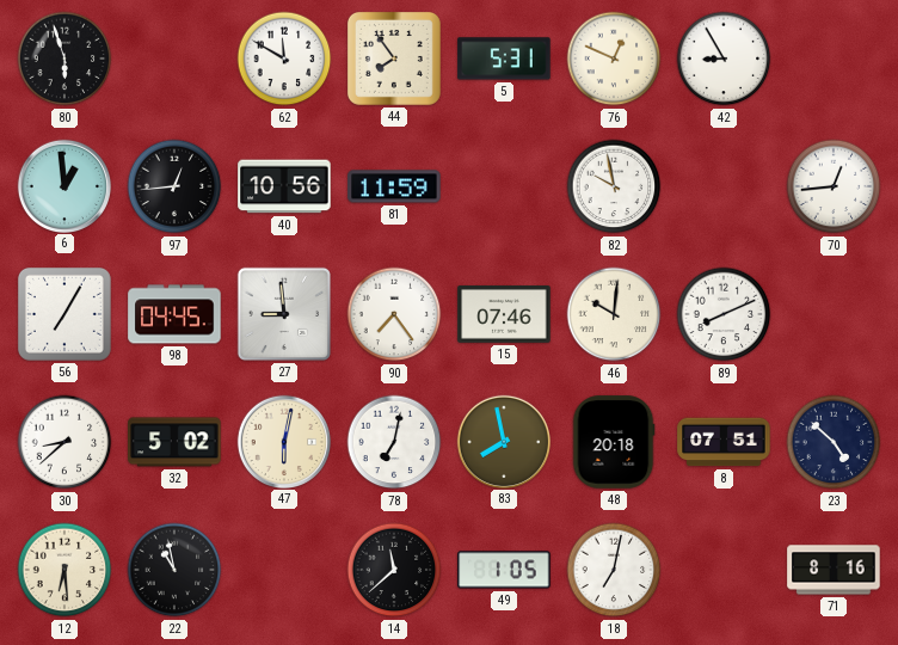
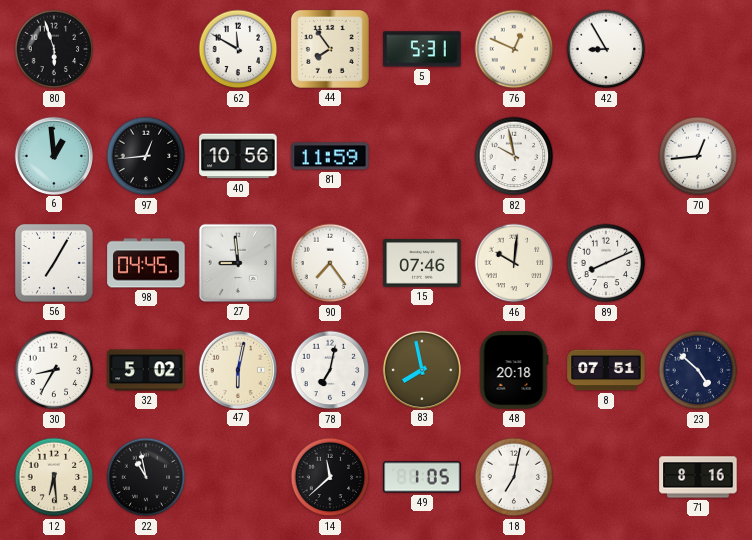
30: 8:38 -> 8:35 (54, 370)
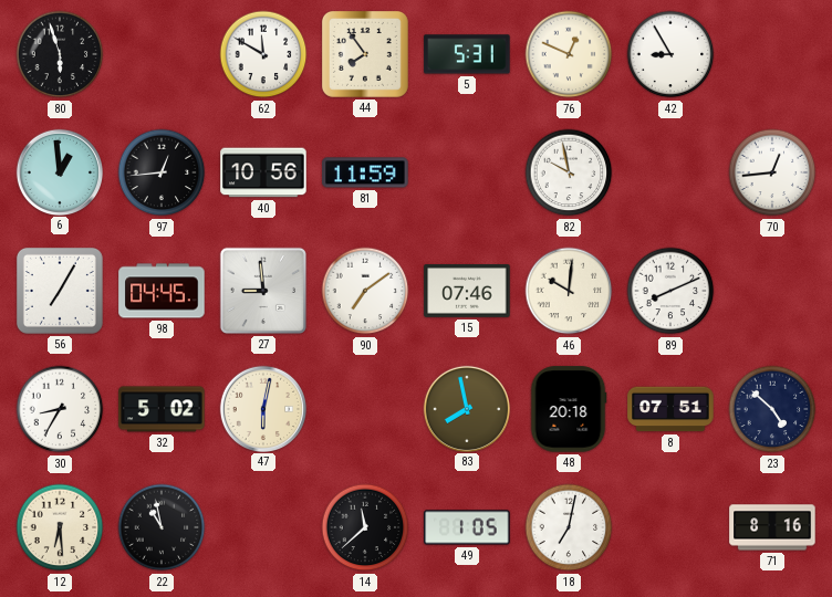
90: 7:24 -> 7:09 (365, 291)
78: 7:02 -> none (330, 370)
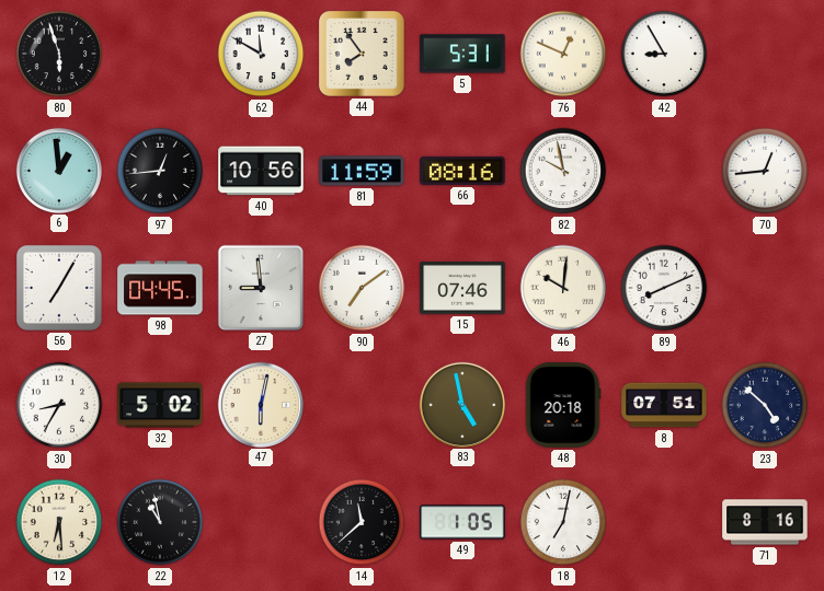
66: none -> 08:16 (462, 171)
83: 7:58 -> 4:58 (461, 404)
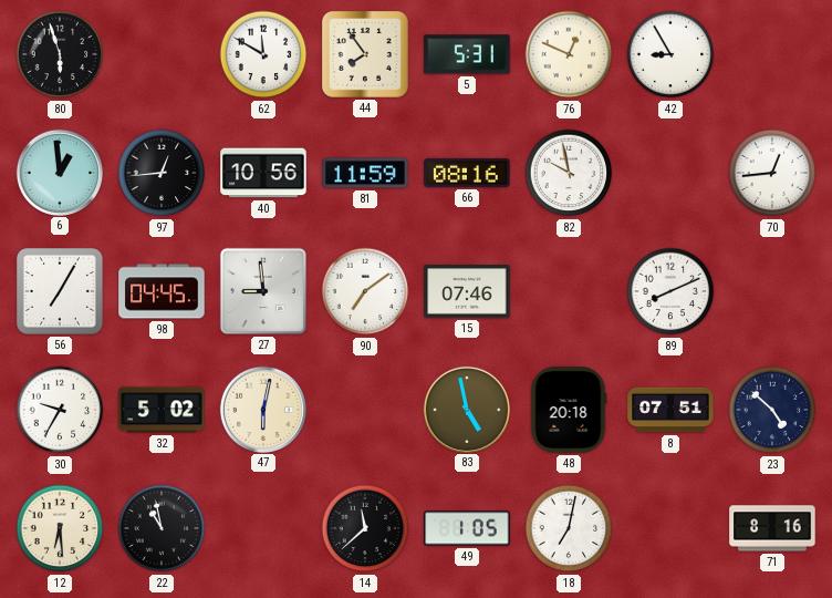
46: 10:01 -> none (563, 288)
30: 8:35 -> 9:35 (60, 410)
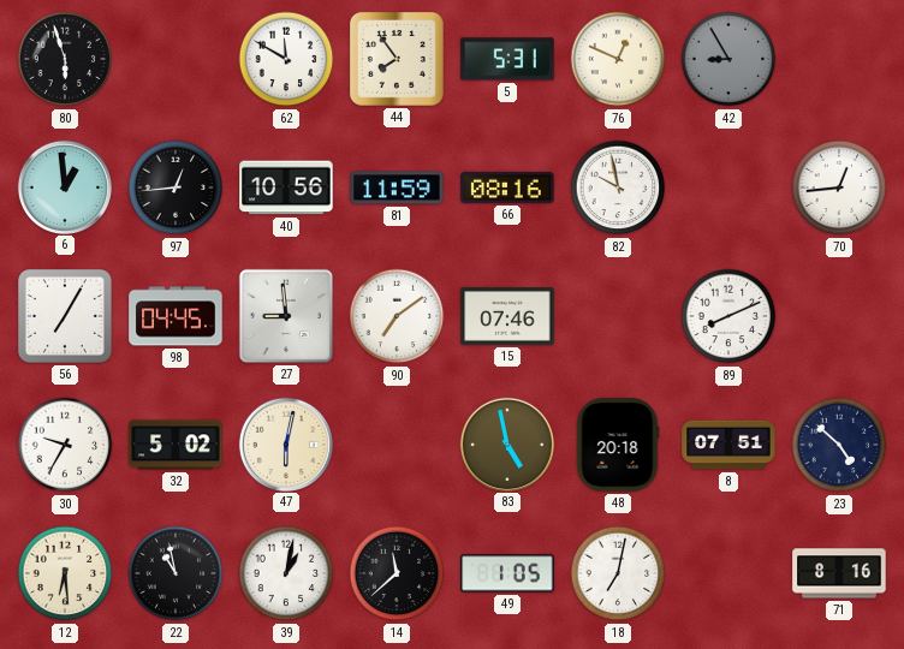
42 dial: white -> grey (728, 59)
39: none -> 1:02 (286, 573)
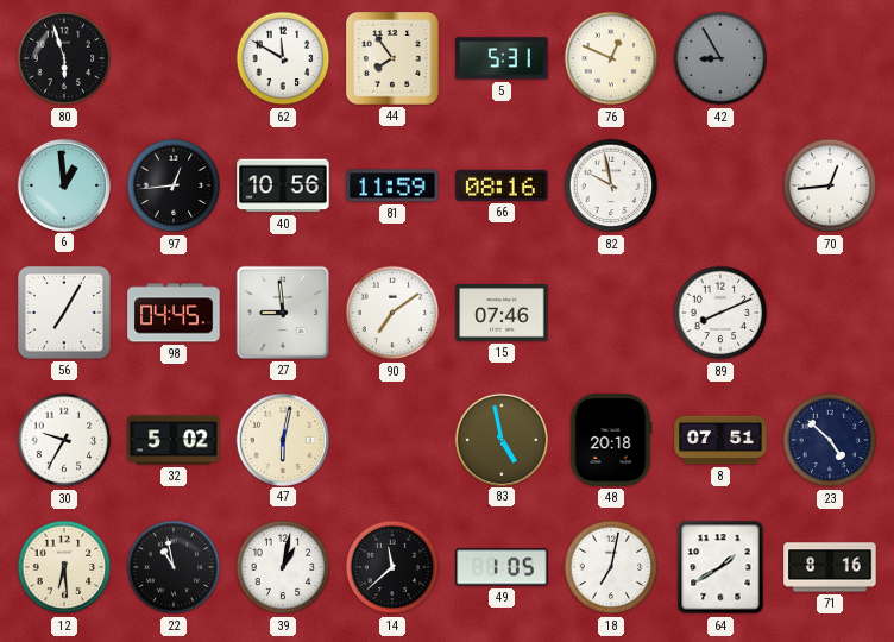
64: none -> 1:40 (720, 567)
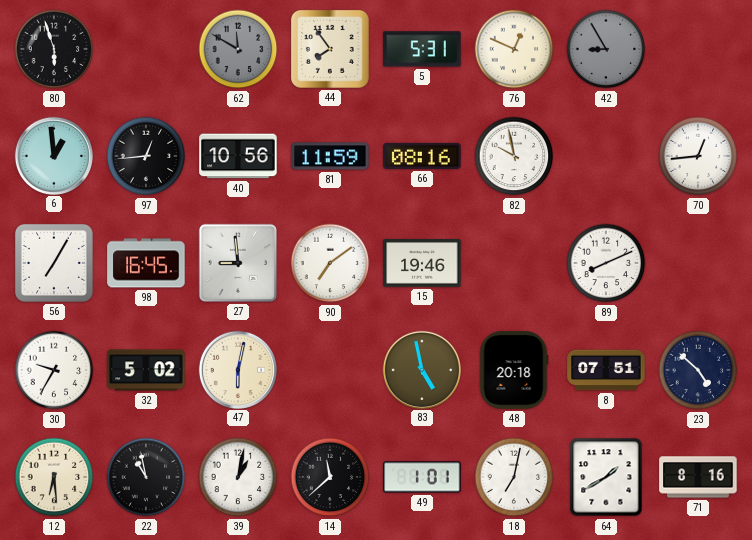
62 dial: white -> grey (238, 49)
98: 04:45 -> 16:45 (146, 263)
15: 07:46 -> 19:46 (422, 264)
49: 1:05 -> 1:01 (422, 477)
